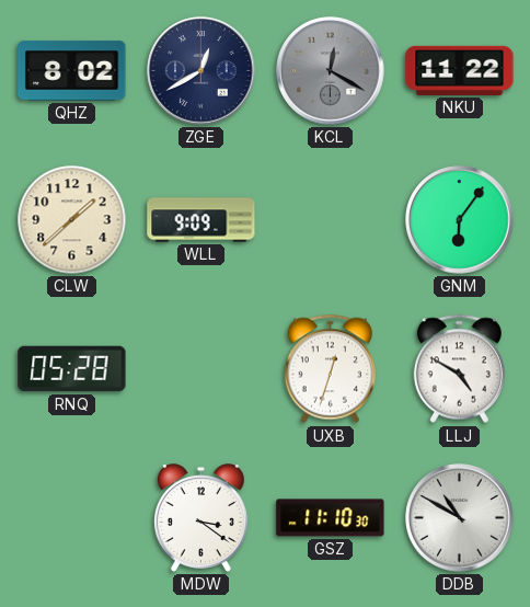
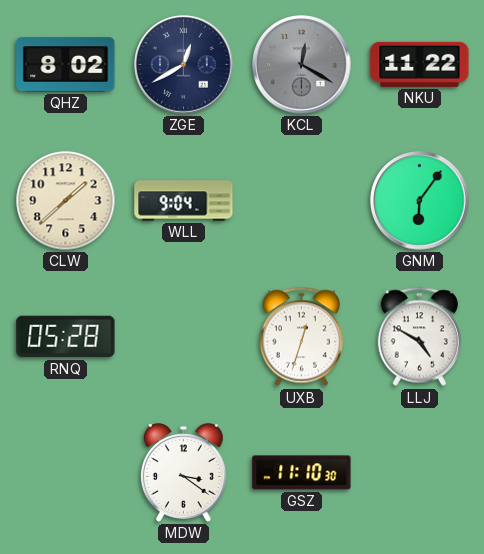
WLL: 9:09 -> 9:04 (184, 201)
DDB: 10:50 -> none (460, 518)
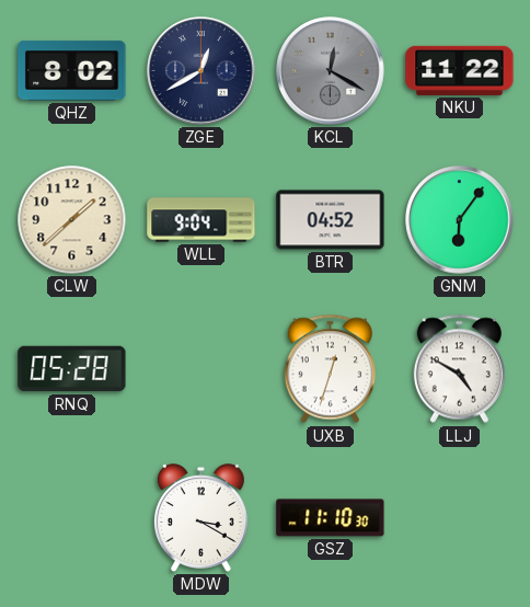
BTR: none -> 04:52 (331, 220)
MDW: 3:21 -> 3:20 (200, 518)
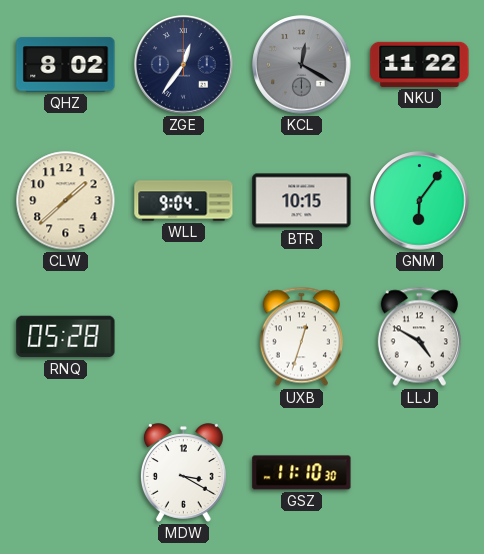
ZGE: 12:40 -> 12:36 (184, 65)
BTR: 04:52 -> 10:15 (302, 201)
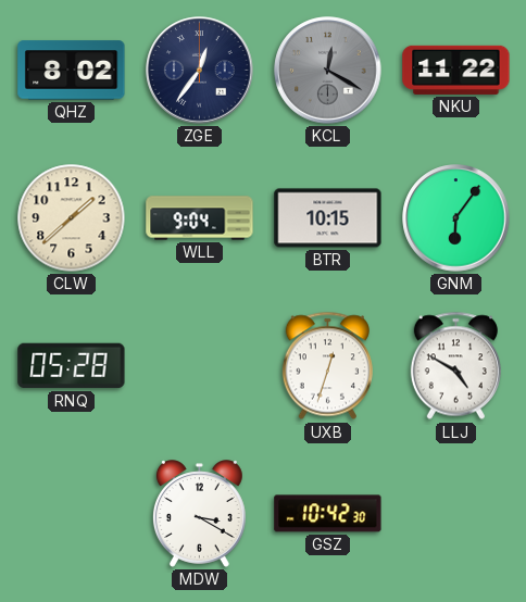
GSZ: 11:10 -> 10:42 (328, 514)
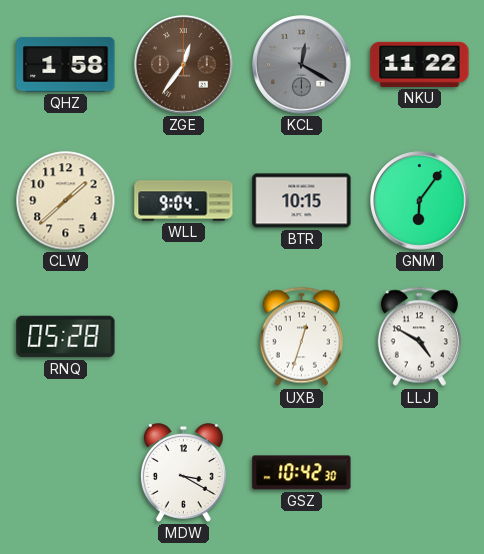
QHZ: 8:02 -> 1:58 (66, 65)
ZGE dial: navy -> brown (184, 65)
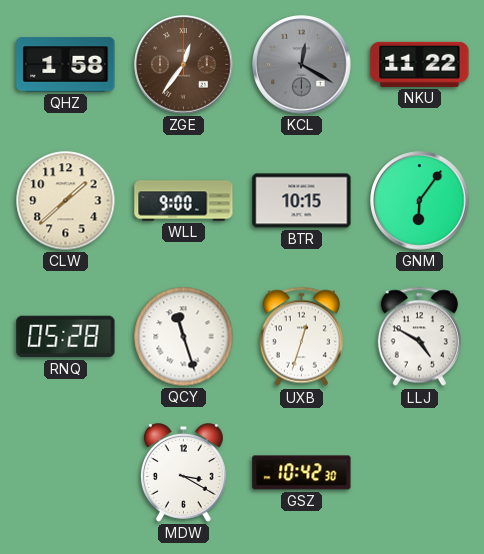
WLL: 9:04 -> 9:00 (184, 201)
QCY: none -> 11:27 (184, 337)
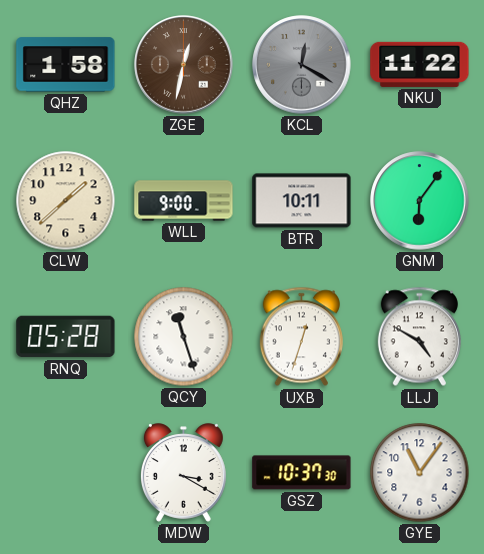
ZGE: 12:36 -> 12:32 (184, 65)
BTR: 10:15 -> 10:11 (302, 201)
GSZ: 10:42 -> 10:37 (302, 473)
GYE: none -> 11:06 (420, 473)
